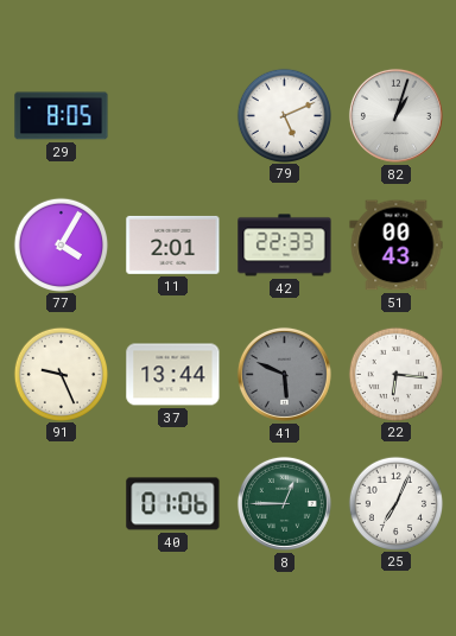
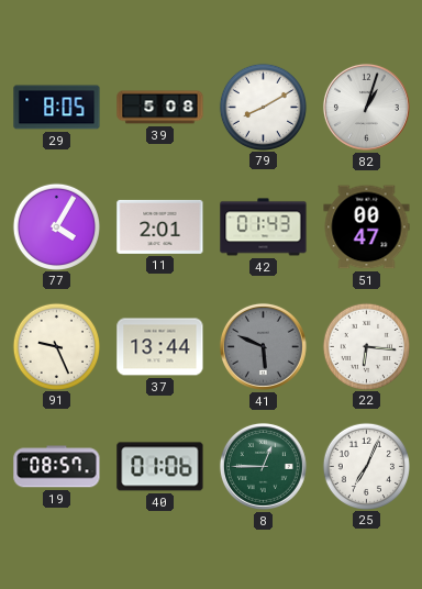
39: none -> 5:08 (160, 108)
79: 5:11 -> 8:10 (263, 107)
42: 22:33 -> 01:43 (264, 227)
51: 00:43 -> 00:47 (367, 227)
19: none -> 08:57 (57, 467)
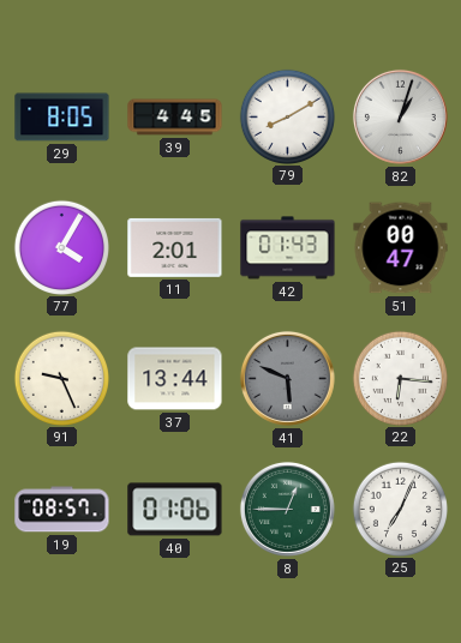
39: 5:08 -> 4:45 (175, 118)
